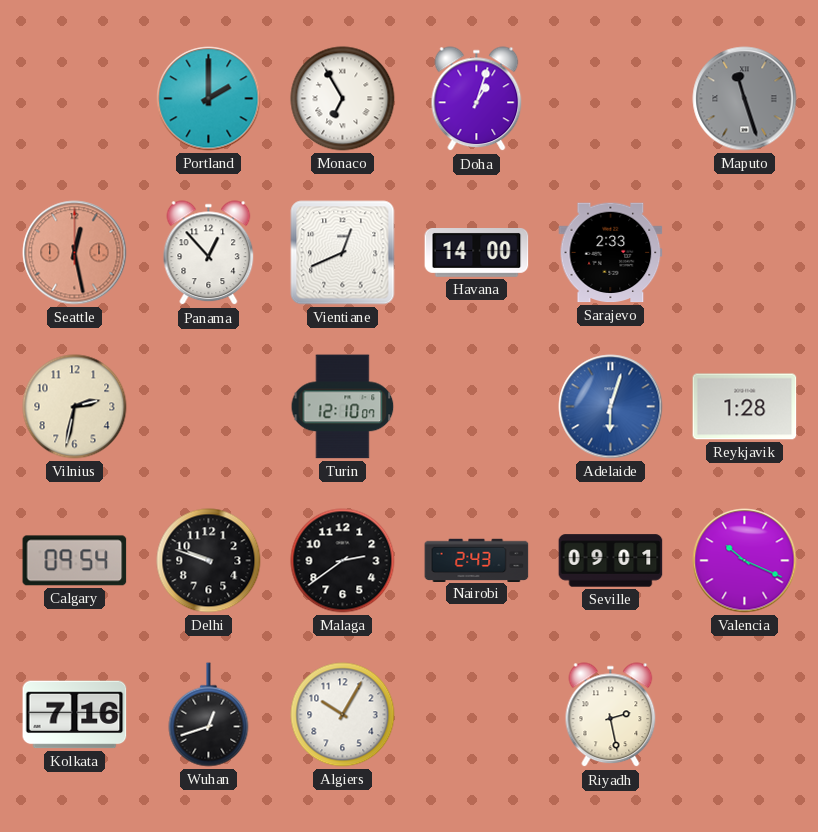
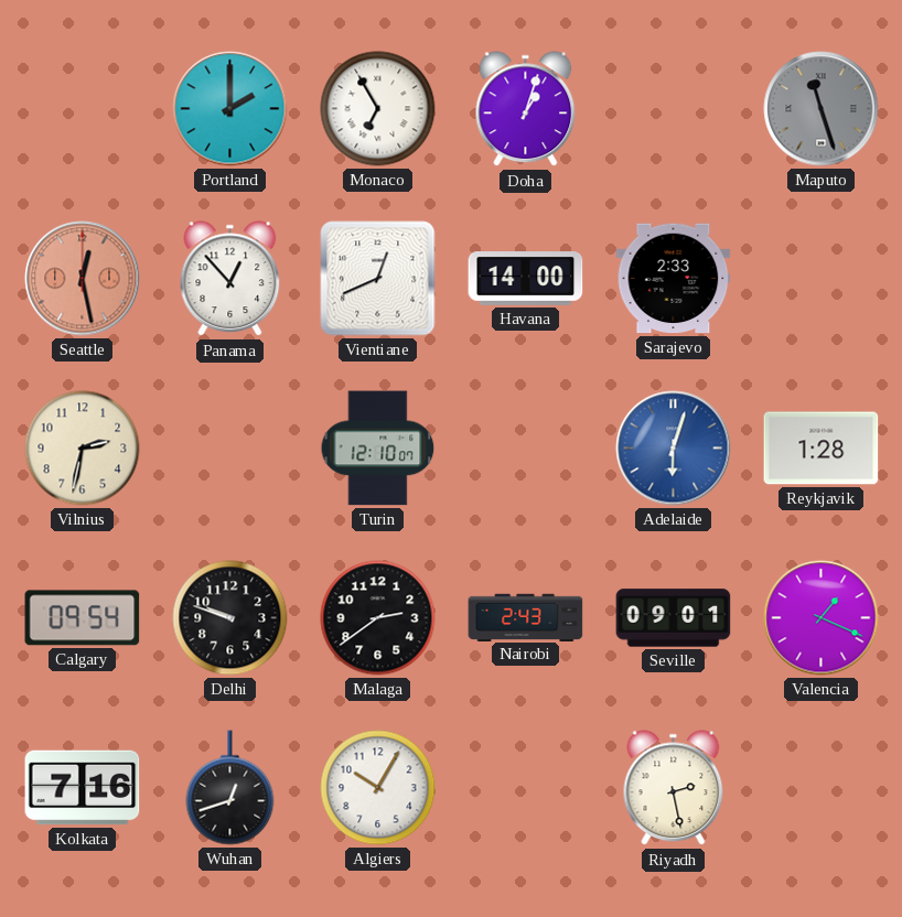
Valencia: 10:19 -> 1:19 (822, 618)
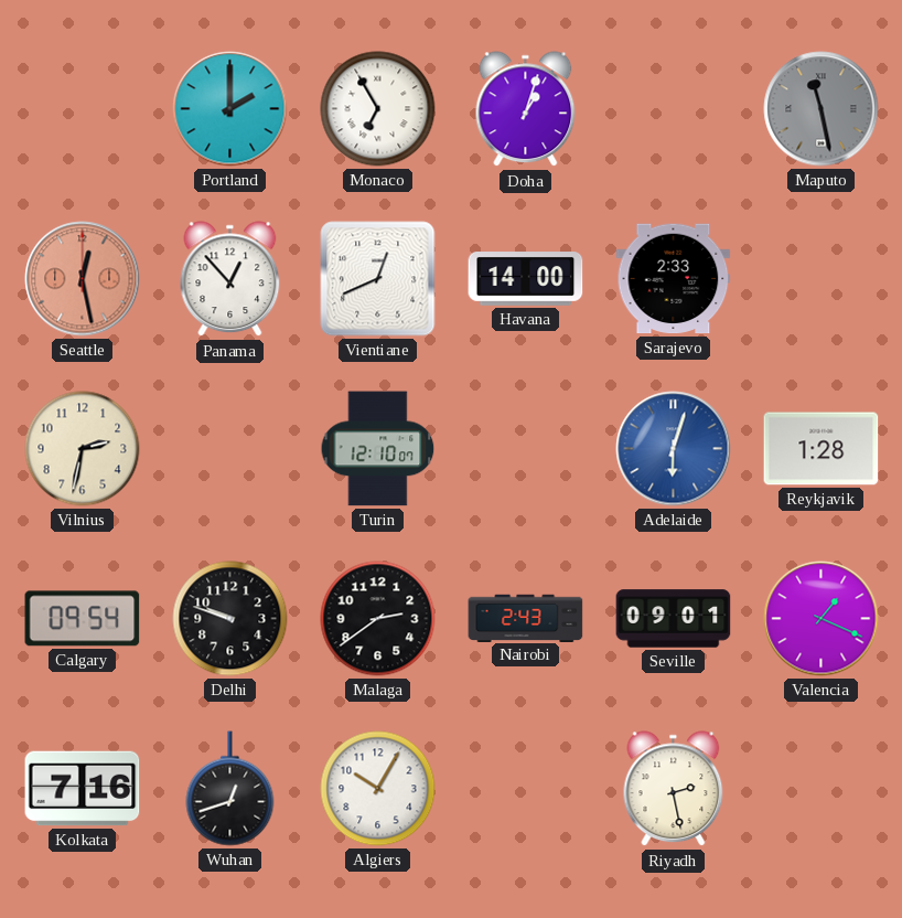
Maputo: 11:27 -> 11:28 (822, 109)
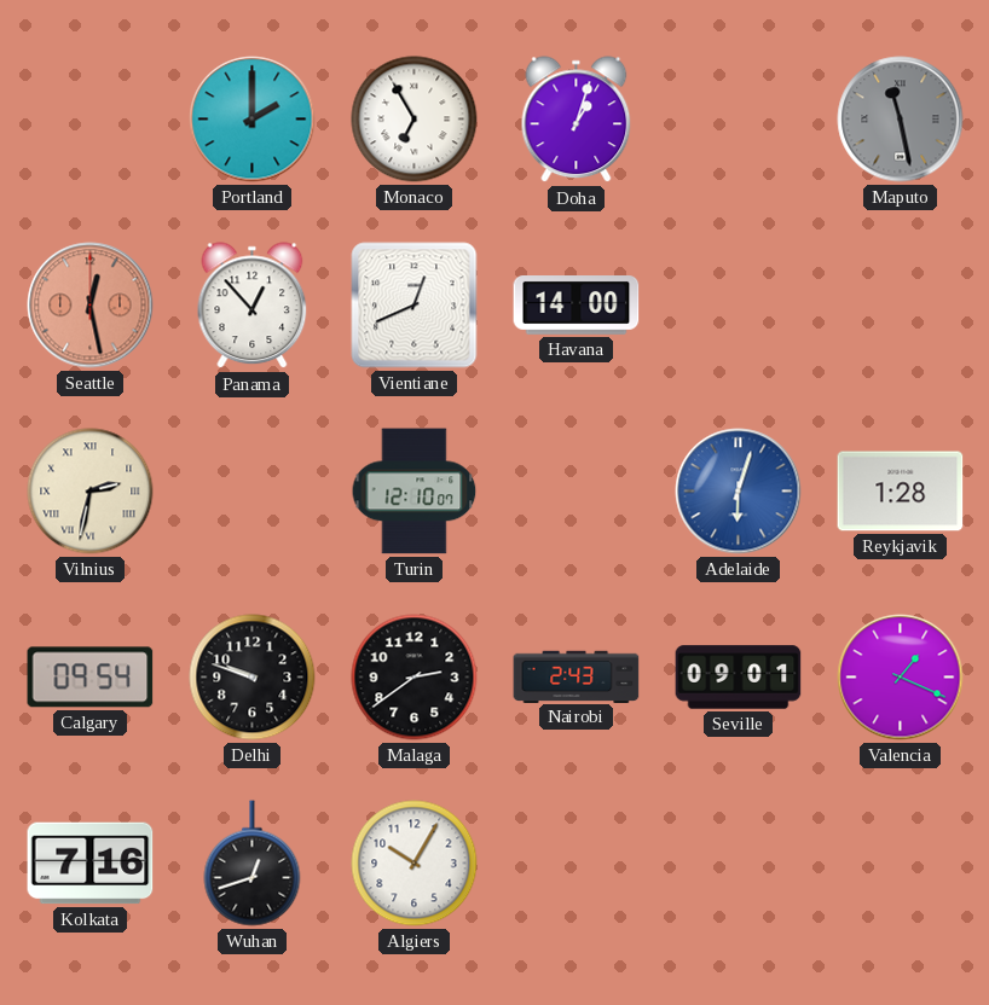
Sarajevo: 2:33 -> none (674, 279)
Vilnius numerals: Arabic -> Roman (91, 492)
Riyadh: 2:28 -> none (674, 789)
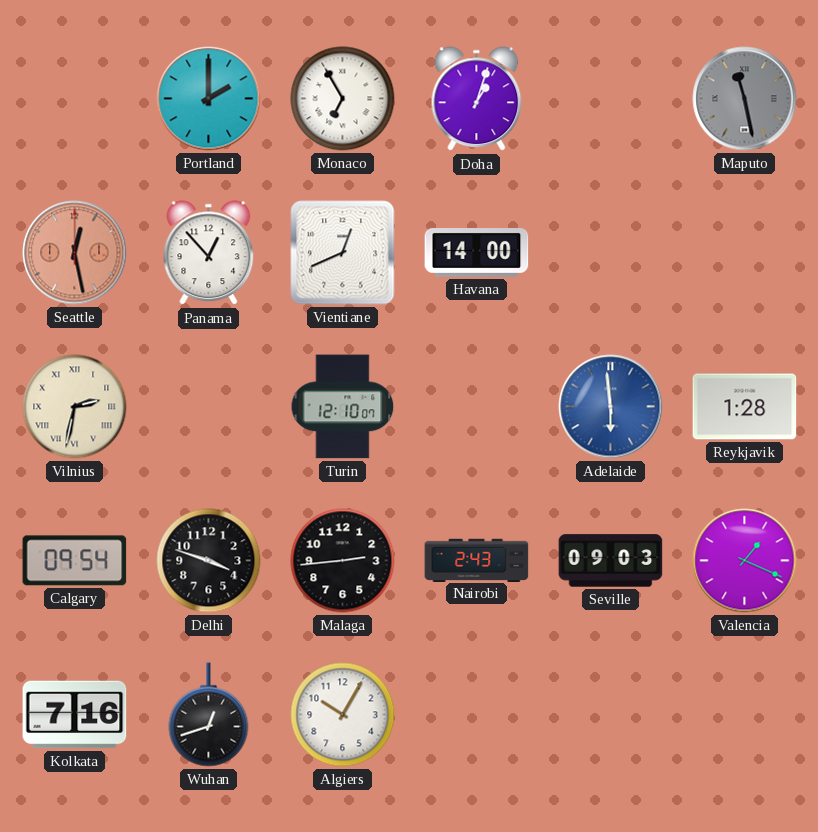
Adelaide: 6:03 -> 5:59 (611, 407)
Delhi: 9:48 -> 3:48 (209, 561)
Malaga: 2:39 -> 2:44 (343, 561)
Seville: 09:01 -> 09:03 (611, 561)
